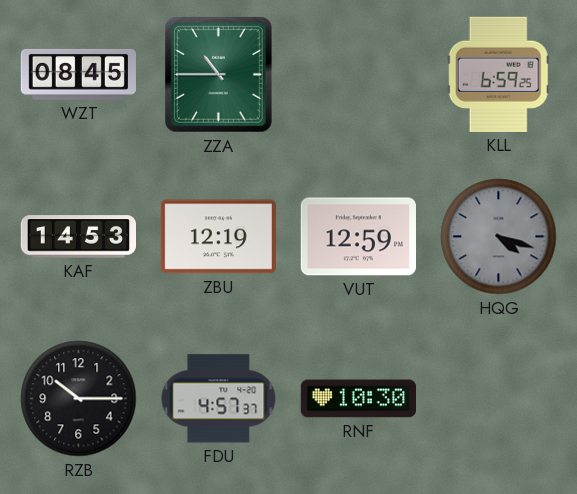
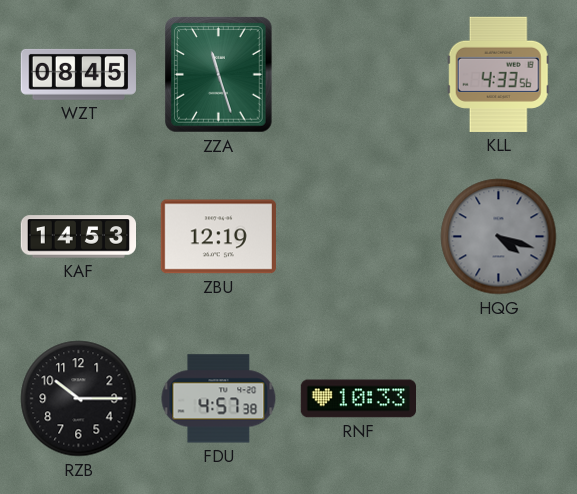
ZZA: 10:45 -> 11:27 (219, 75)
KLL: 6:59 -> 4:33 (498, 74)
VUT: 12:59 -> none (358, 237)
FDU: 4:57:37 -> 4:57:38 (219, 399)
RNF: 10:30 -> 10:33 (358, 399)
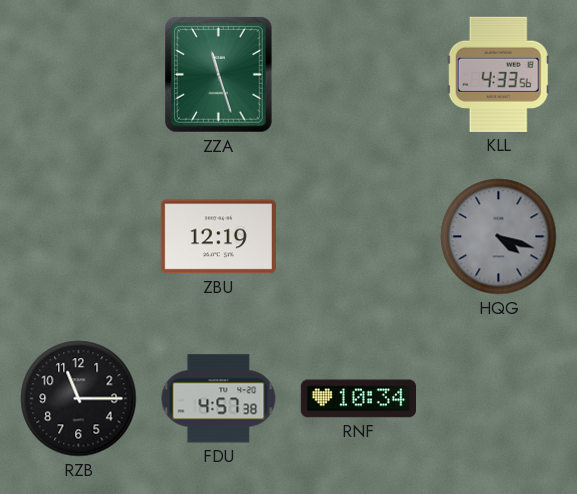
WZT: 08:45 -> none (78, 74)
KAF: 14:53 -> none (78, 237)
RZB: 10:15 -> 11:15 (79, 399)
RNF: 10:33 -> 10:34 (358, 399)
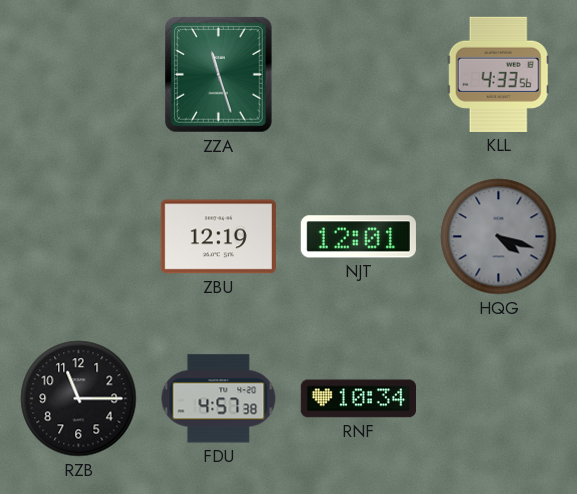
NJT: none -> 12:01 (358, 237)
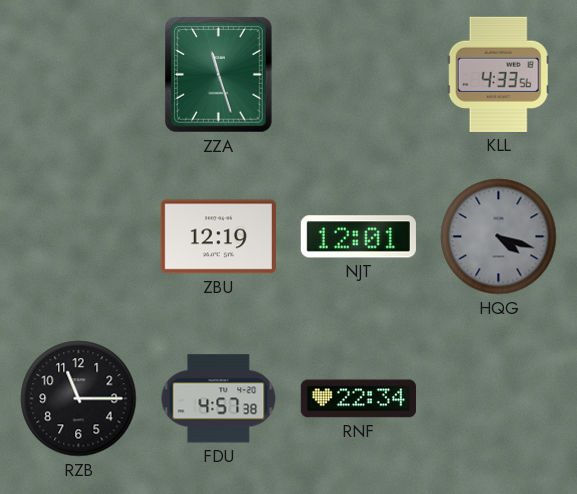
RNF: 10:34 -> 22:34 (358, 399)
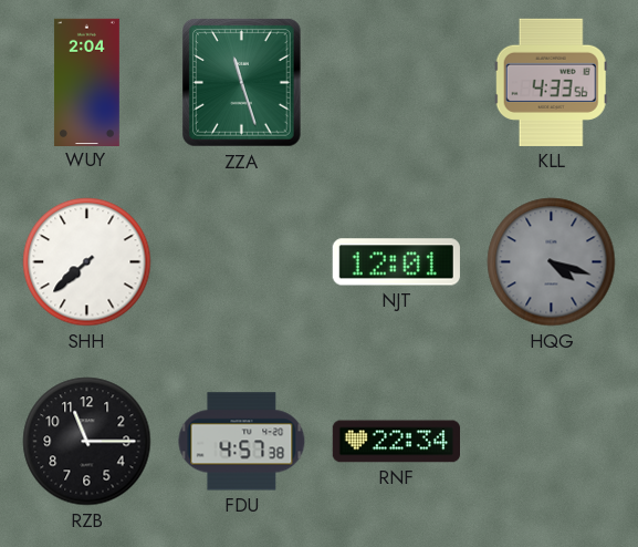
WUY: none -> 2:04 (86, 82)
SHH: none -> 7:38 (87, 262)
ZBU: 12:19 -> none (218, 237)
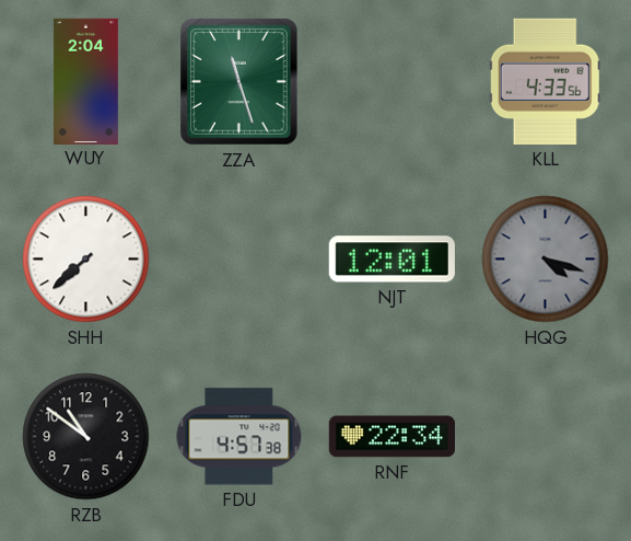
RZB: 11:15 -> 10:51 (86, 437)
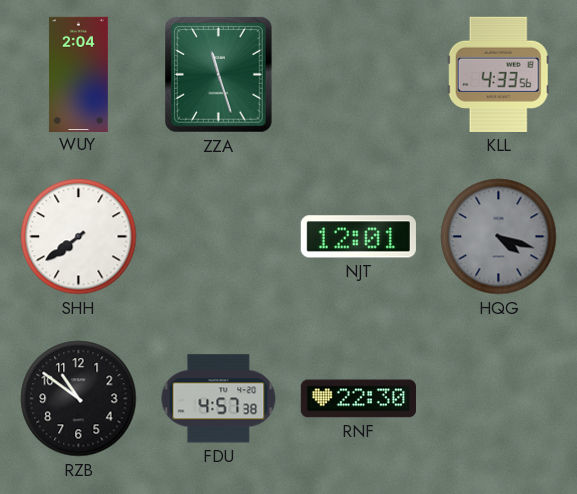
SHH: 7:38 -> 7:39 (79, 237)
RNF: 22:34 -> 22:30 (358, 399)
